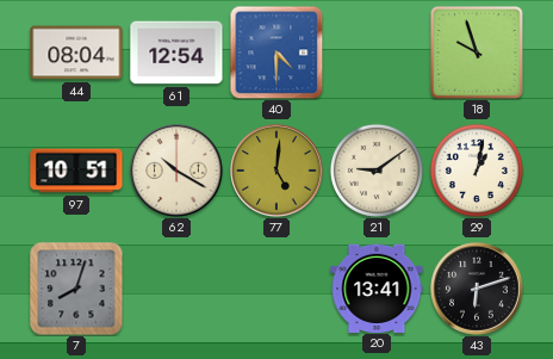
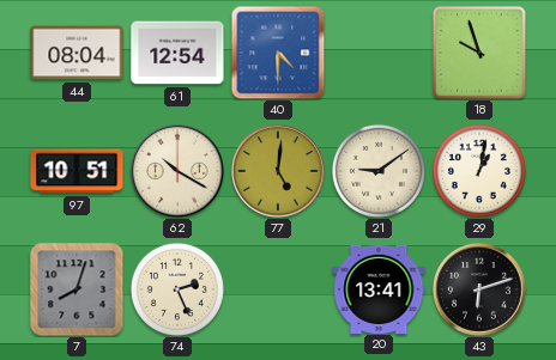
74: none -> 2:26 (177, 289)
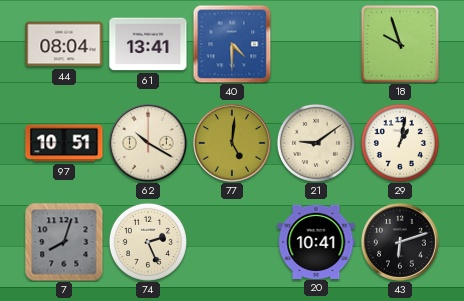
61: 12:54 -> 13:41 (148, 44)
20: 13:41 -> 10:41 (316, 241)
